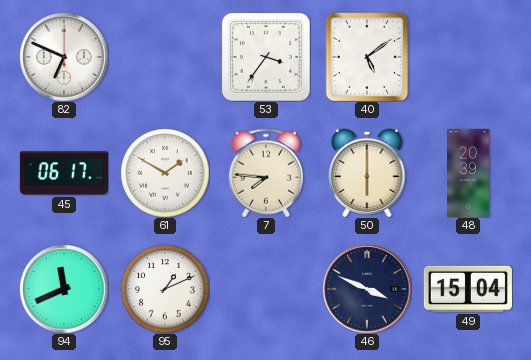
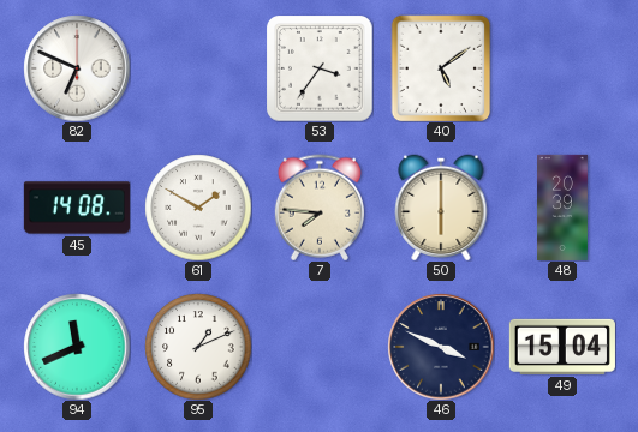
45: 06:17 -> 14:08 (77, 208)
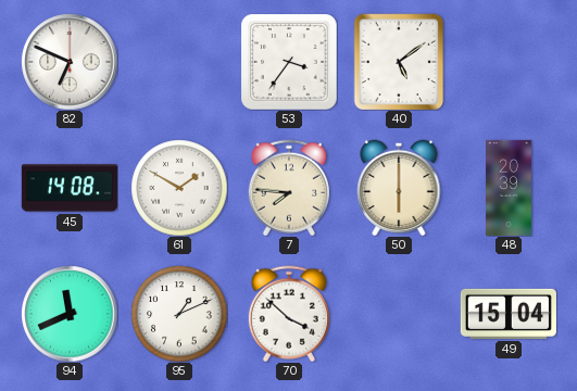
70: none -> 3:52 (289, 314)
46: 3:49 -> none (441, 347)
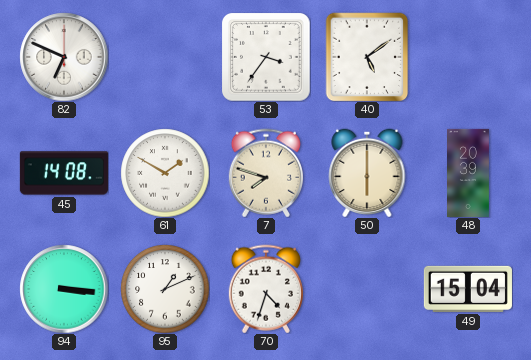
7: 7:46 -> 7:48 (266, 173)
94: 11:41 -> 3:16 (64, 289)
70: 3:52 -> 4:33 (266, 289)
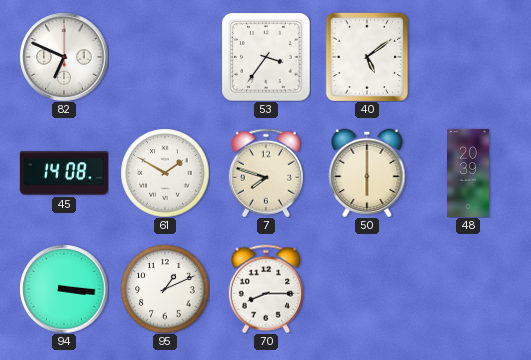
70: 4:33 -> 8:15 (266, 289)
49: 15:04 -> none (468, 289)
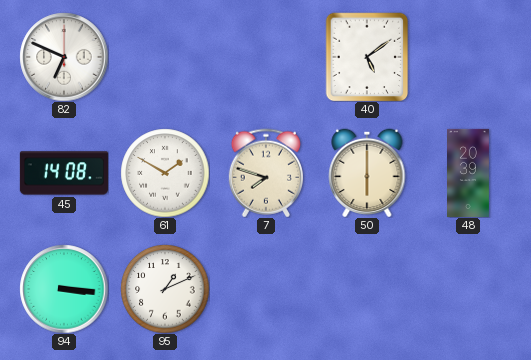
53: 3:36 -> none (266, 57)
70: 8:15 -> none (266, 289)
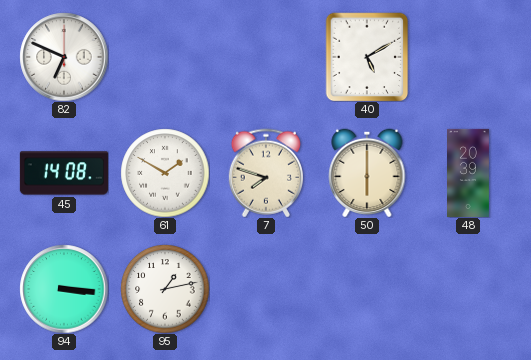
40: 5:09 -> 5:10 (367, 57)
95: 1:11 -> 1:13 (165, 289)
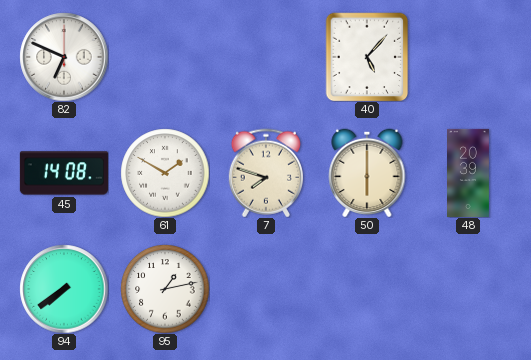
40: 5:10 -> 5:07 (367, 57)
94: 3:16 -> 7:39 (64, 289)
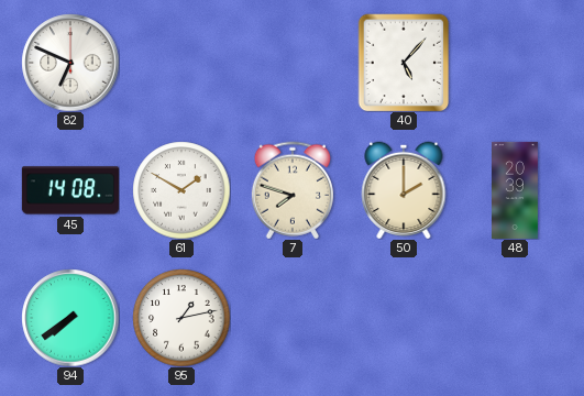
50: 6:00 -> 2:00 (404, 190)
